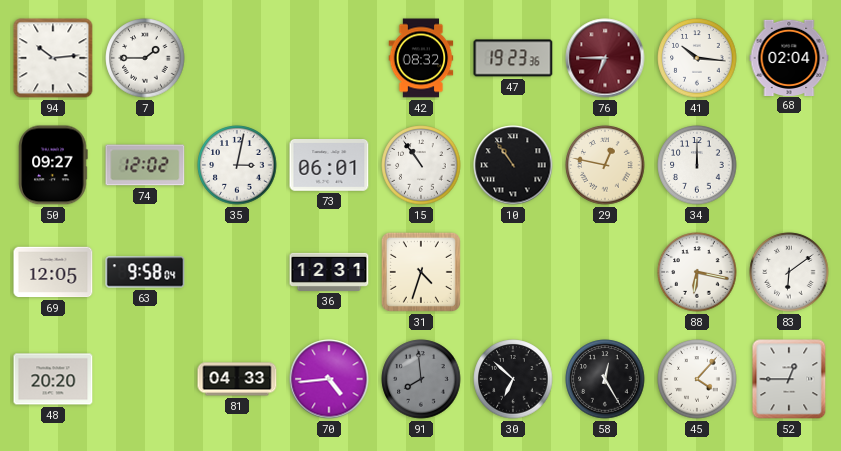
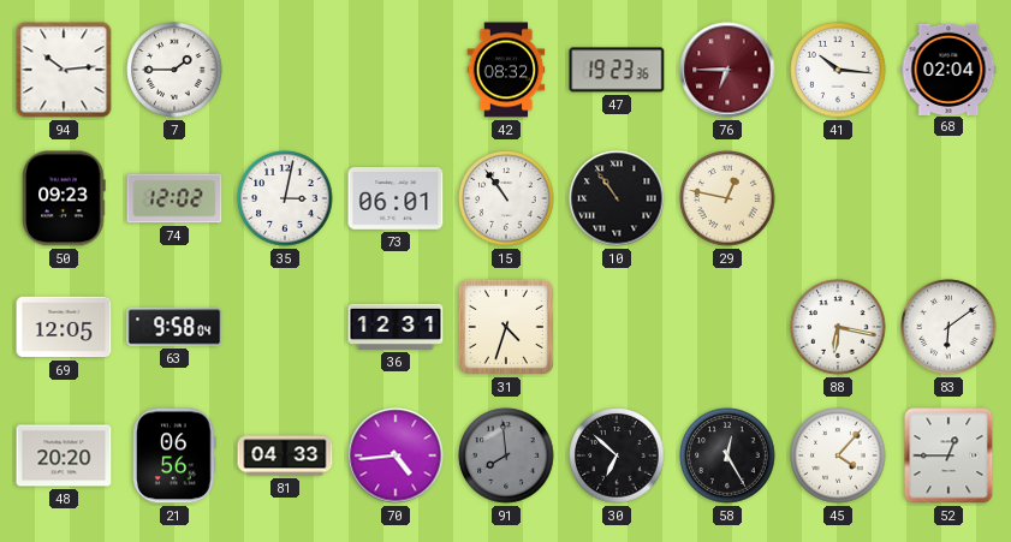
50: 09:27 -> 09:23 (64, 198)
34: 12:00 -> none (697, 165)
21: none -> 06:56 (174, 455)
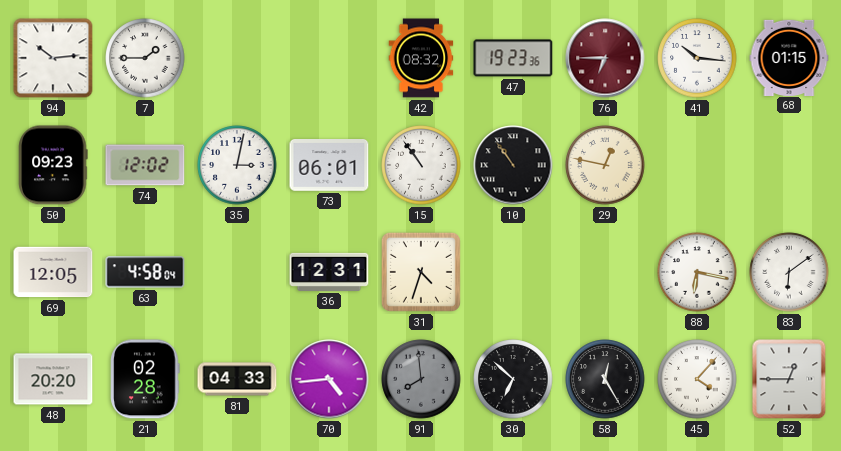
68: 02:04 -> 01:15 (789, 57)
63: 9:58 -> 4:58 (145, 272)
21: 06:56 -> 02:28 (145, 379)
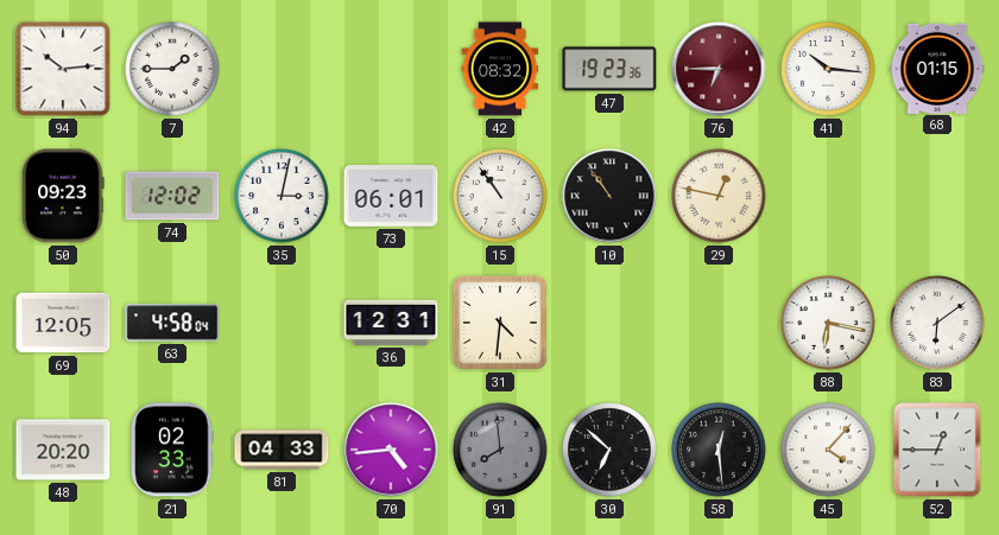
31: 4:33 -> 4:31 (500, 323)
21: 02:28 -> 02:33 (172, 450)
58: 12:25 -> 12:29 (719, 450)
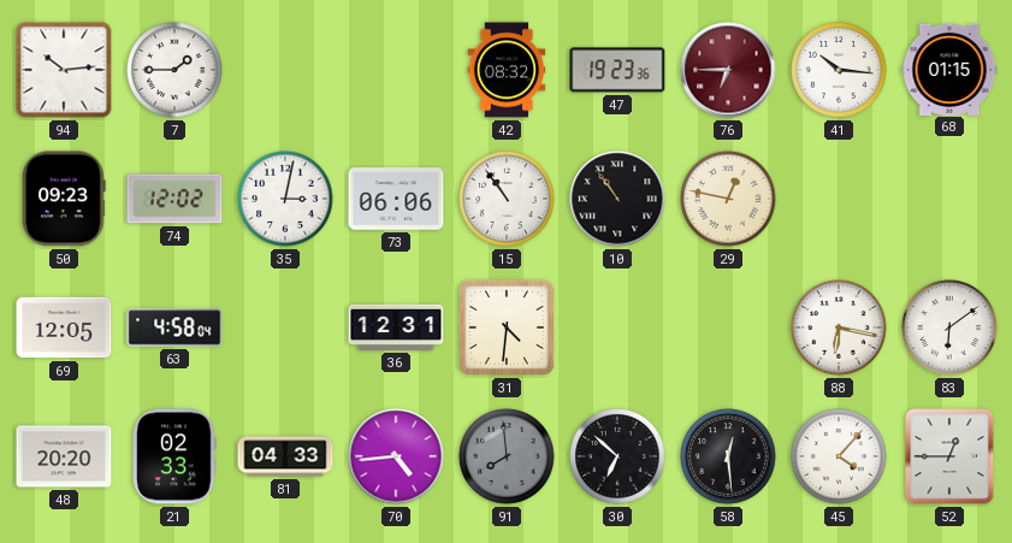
73: 06:01 -> 06:06 (396, 200)
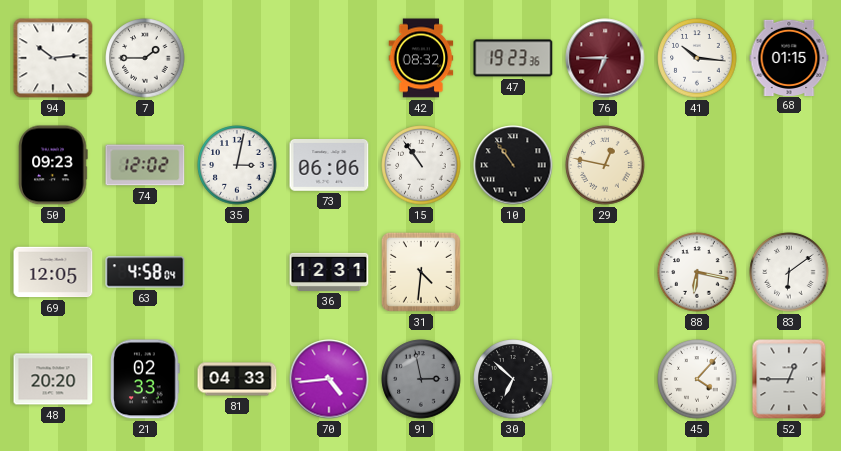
91: 7:59 -> 2:58 (421, 379)
58: 12:29 -> none (728, 456)
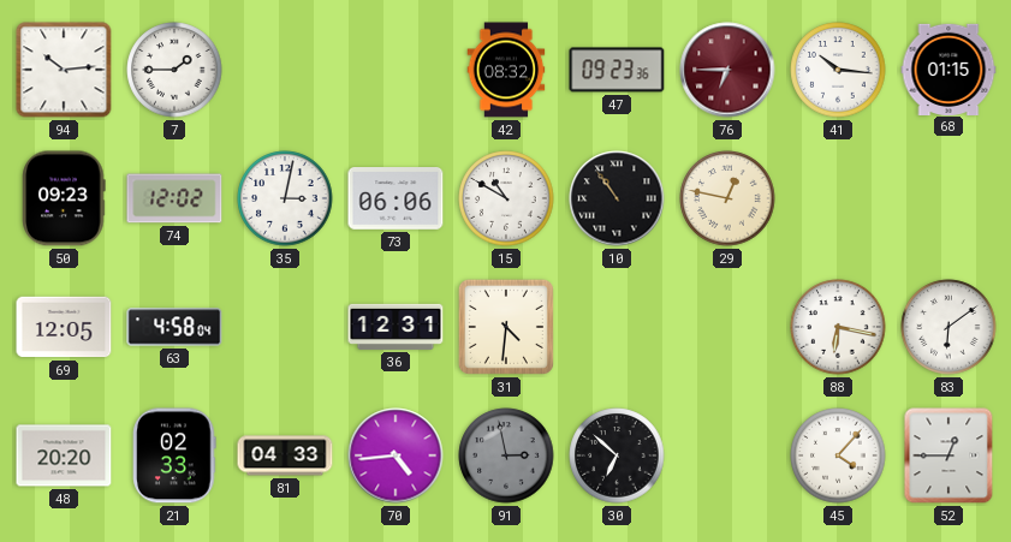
47: 19:23 -> 09:23 (617, 70)
15: 10:54 -> 10:50 (506, 198)
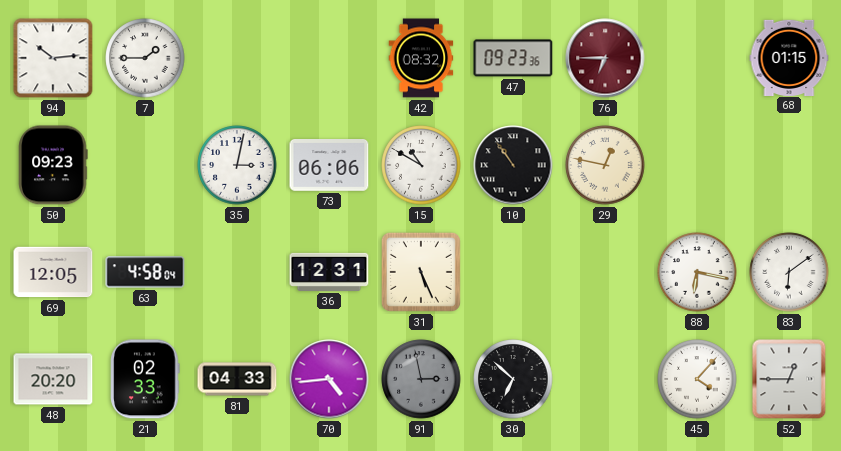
41: 10:16 -> none (838, 70)
74: 12:02 -> none (174, 198)
31: 4:31 -> 5:26 (421, 272)
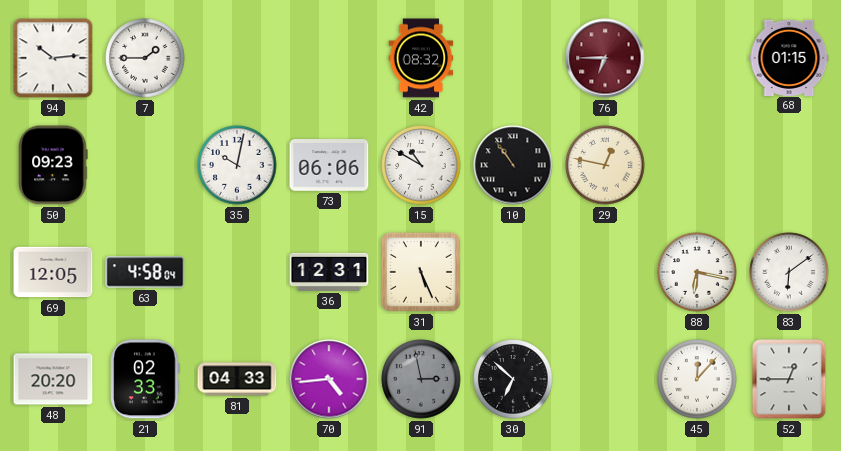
47: 09:23 -> none (513, 58)
35: 3:02 -> 10:02 (237, 165)
45: 4:07 -> 12:07 (697, 379)
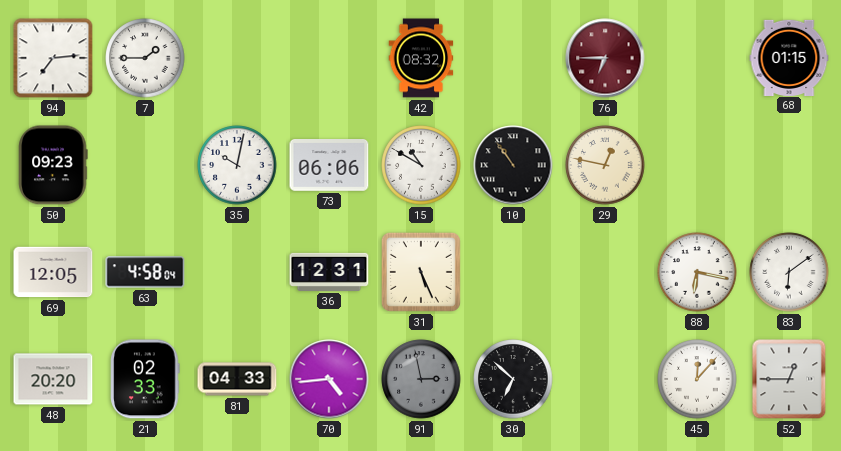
94: 10:14 -> 7:14 (53, 58)
